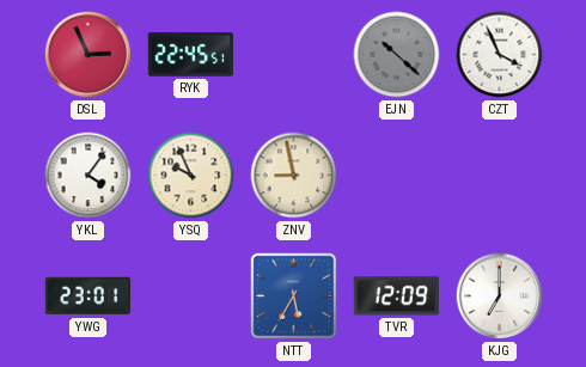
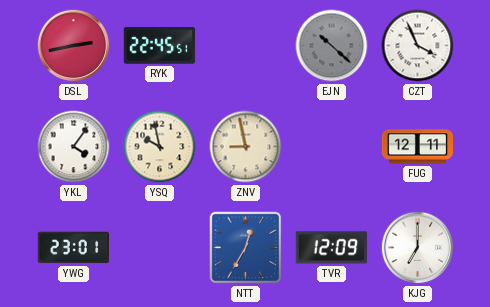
DSL: 2:56 -> 2:43 (74, 46)
YSQ: 9:56 -> 9:58 (160, 147)
FUG: none -> 12:11 (418, 147)
NTT: 5:35 -> 12:35 (246, 248)
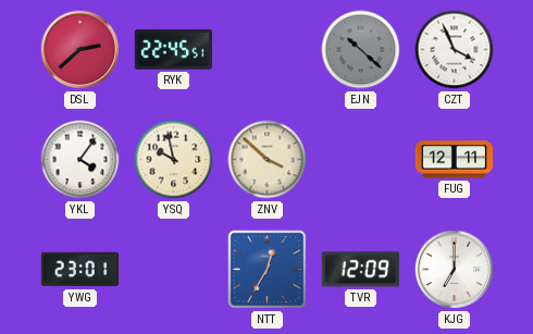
DSL: 2:43 -> 2:38 (80, 50)
ZNV: 8:58 -> 3:52 (268, 160)
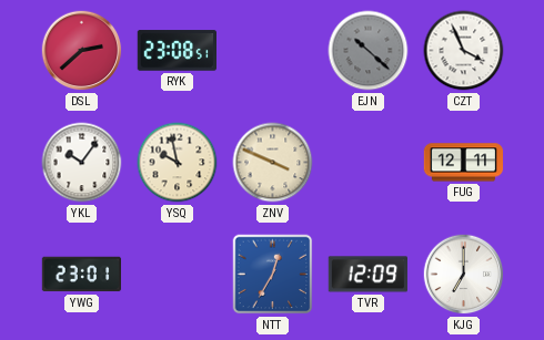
RYK: 22:45 -> 23:08 (177, 51)
YKL: 4:06 -> 10:06 (82, 163)
ZNV: 3:52 -> 3:49 (273, 163)
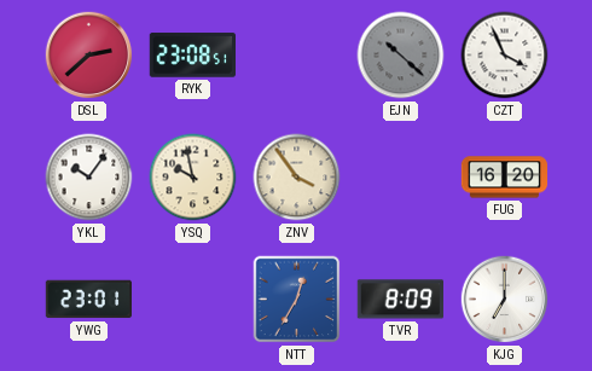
ZNV: 3:49 -> 3:54 (297, 178)
FUG: 12:11 -> 16:20 (505, 178)
TVR: 12:09 -> 8:09 (400, 300)
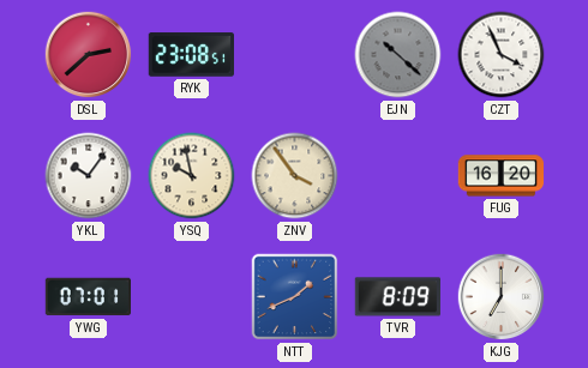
YWG: 23:01 -> 07:01 (88, 297)
NTT: 12:35 -> 1:41 (295, 297)
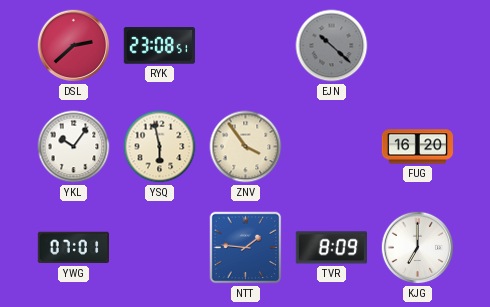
CZT: 3:56 -> none (502, 55)
YSQ: 9:58 -> 5:58 (160, 147)
NTT: 1:41 -> 1:46 (246, 248)
